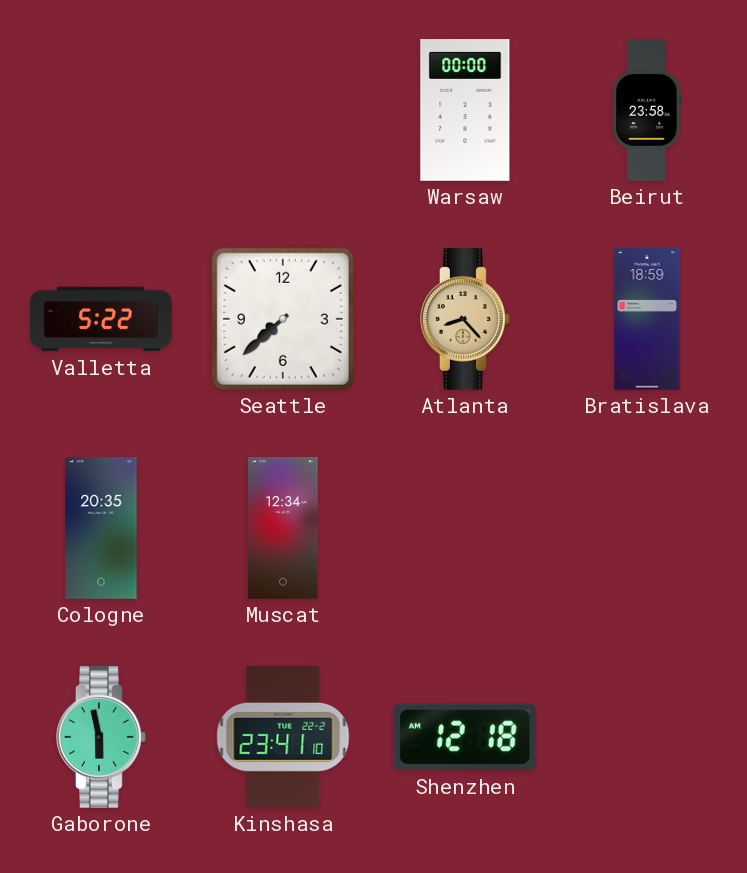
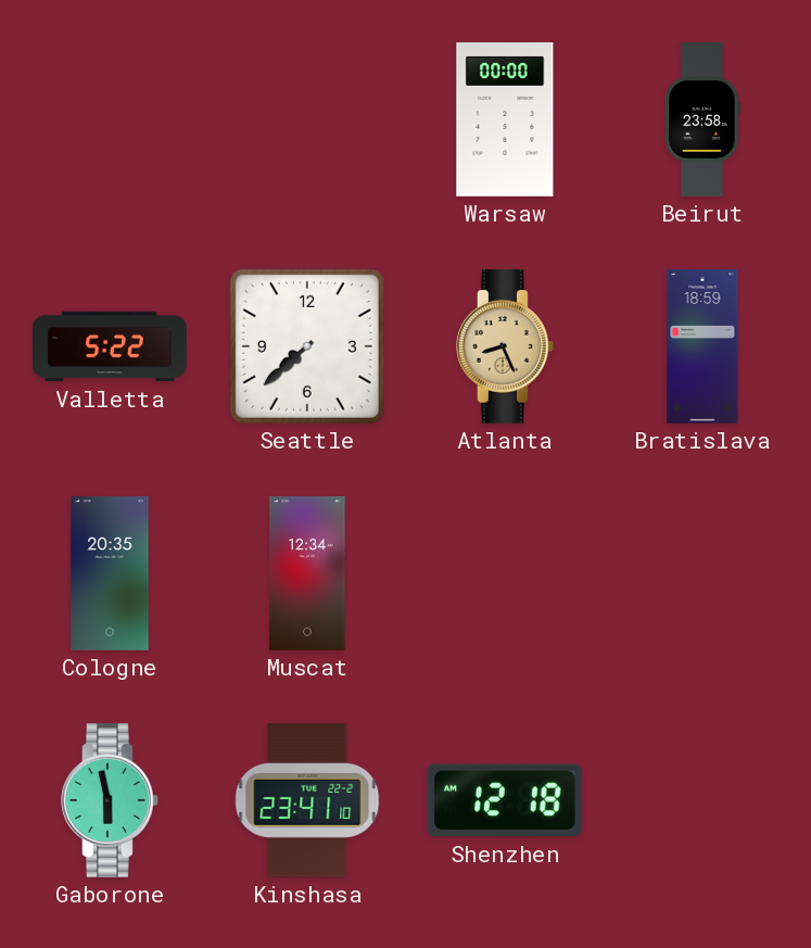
Atlanta: 8:23 -> 8:26 (506, 347)
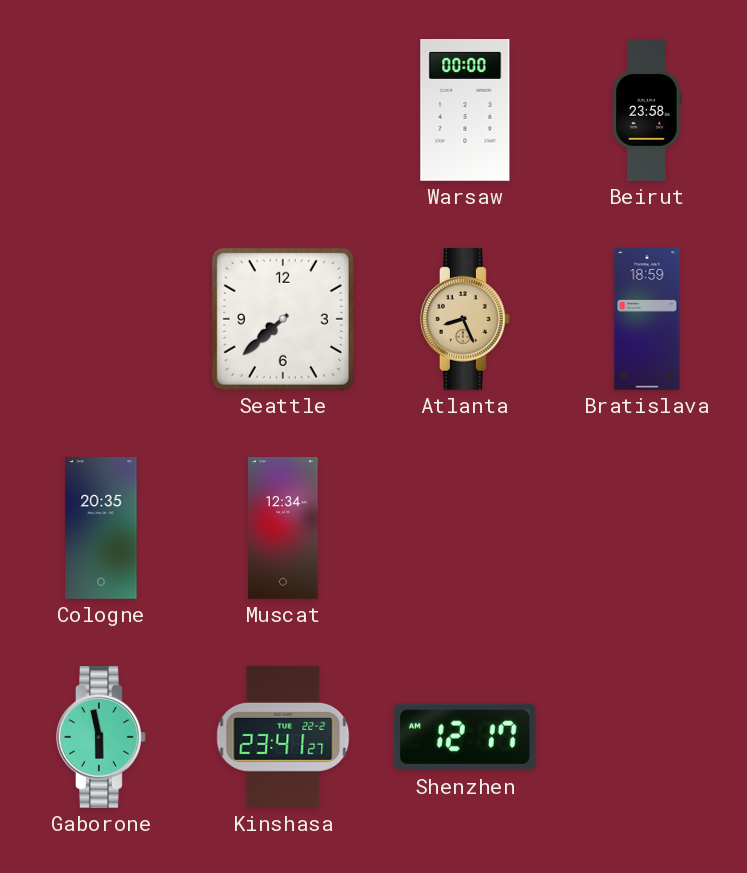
Valletta: 5:22 -> none (111, 346)
Kinshasa: 23:41:10 -> 23:41:27 (283, 737)
Shenzhen: 12:18 -> 12:17 (465, 737)
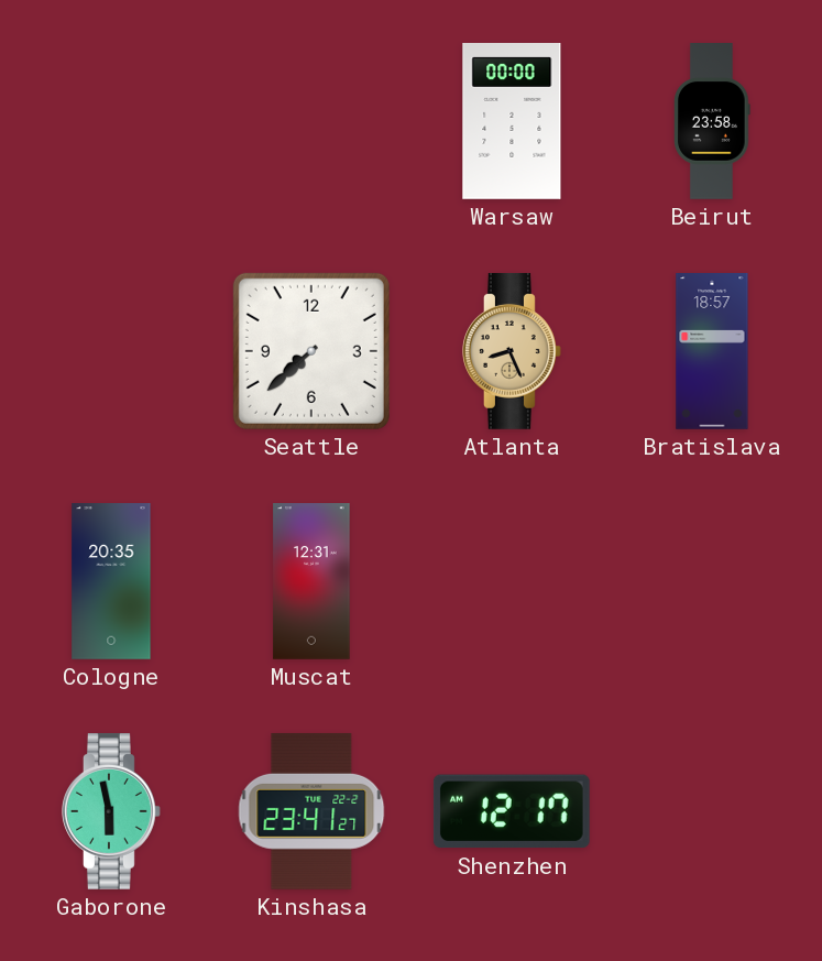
Bratislava: 18:59 -> 18:57 (712, 352)
Muscat: 12:34 -> 12:31 (311, 582)
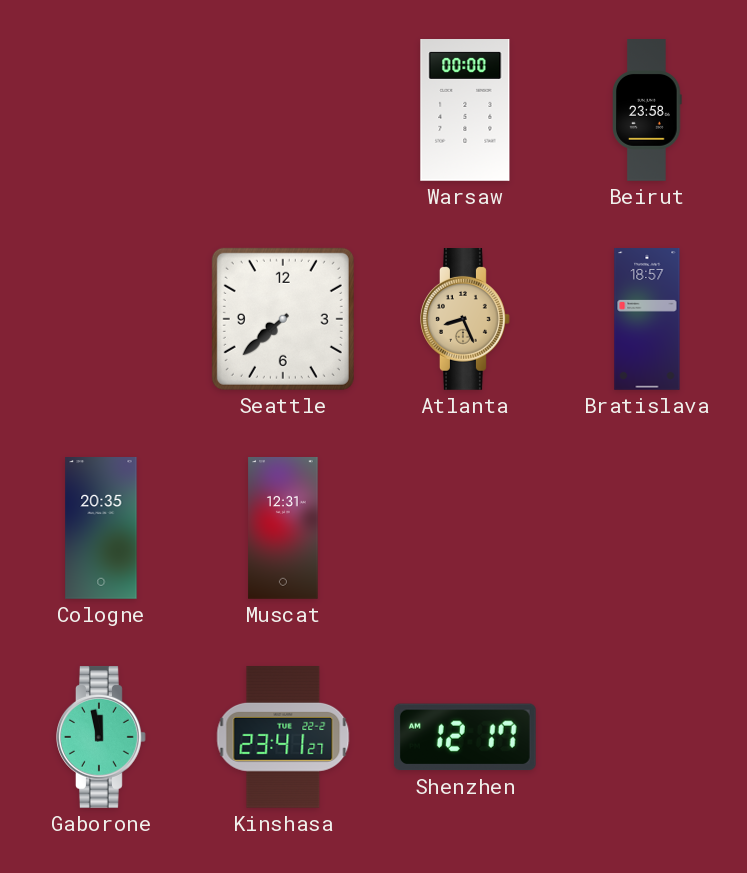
Gaborone: 5:58 -> 11:58 (102, 738)
